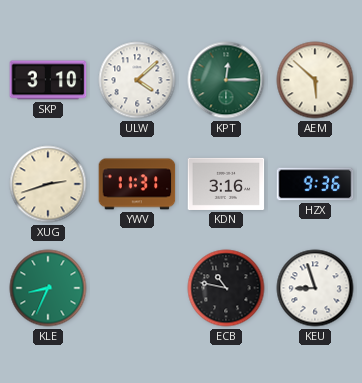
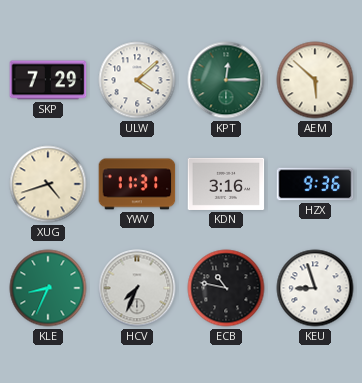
SKP: 3:10 -> 7:29 (48, 80)
XUG: 2:42 -> 4:42 (48, 184)
HCV: none -> 7:34 (137, 288)
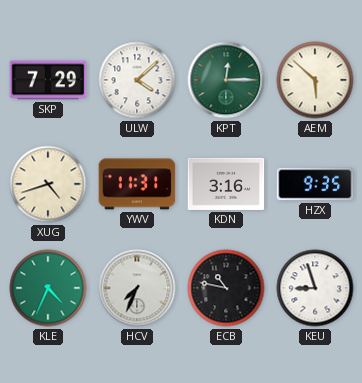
HZX: 9:36 -> 9:35 (315, 184)
KLE: 8:34 -> 4:34 (48, 288)
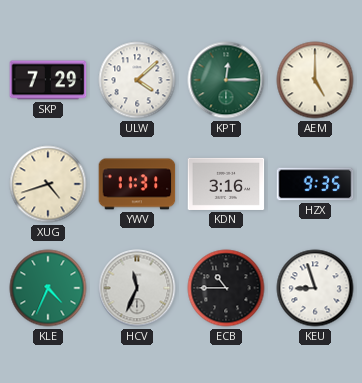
AEM: 5:52 -> 5:00 (315, 80)
HCV: 7:34 -> 11:34 (137, 288)
ECB: 10:47 -> 10:45 (226, 288)
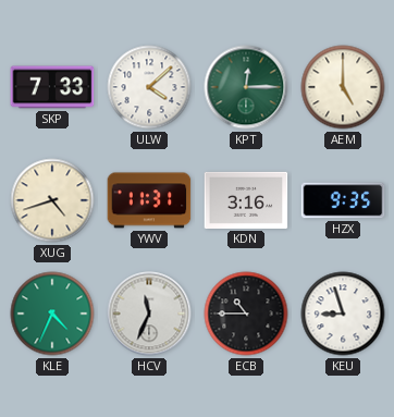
SKP: 7:29 -> 7:33 (52, 87)
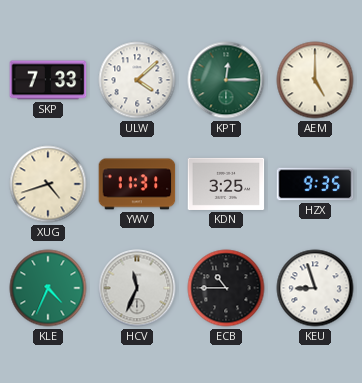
KDN: 3:16 -> 3:25 (226, 184)
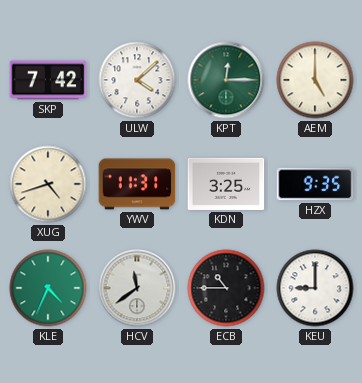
SKP: 7:33 -> 7:42 (48, 80)
HCV: 11:34 -> 11:39 (137, 288)
KEU: 8:57 -> 9:00 (315, 288)
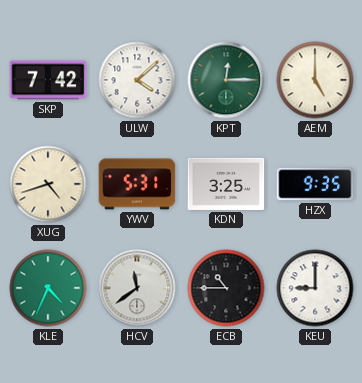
YWV: 11:31 -> 5:31 (137, 184)
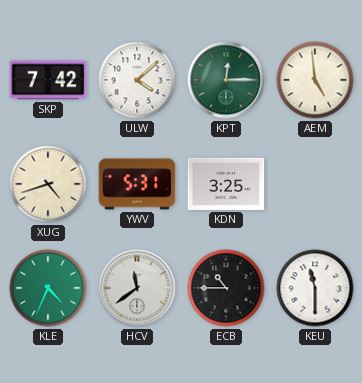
AEM: 5:00 -> 4:59 (315, 80)
HZX: 9:35 -> none (315, 184)
KEU: 9:00 -> 11:30 (315, 288)
